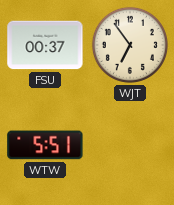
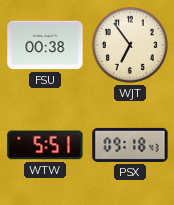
FSU: 00:37 -> 00:38 (45, 45)
PSX: none -> 09:18 (130, 145)
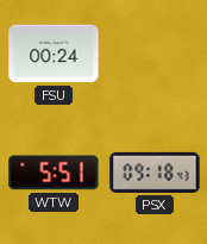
FSU: 00:38 -> 00:24 (54, 54)
WJT: 6:54 -> none (130, 45)
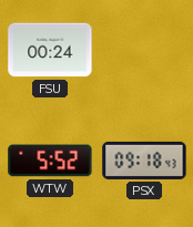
WTW: 5:51 -> 5:52 (50, 161)
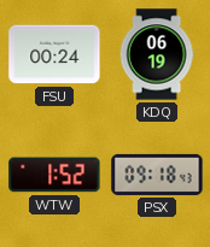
KDQ: none -> 06:19 (157, 54)
WTW: 5:52 -> 1:52 (54, 175)
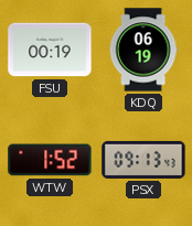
FSU: 00:24 -> 00:19 (50, 50)
PSX: 09:18 -> 09:13 (143, 160)
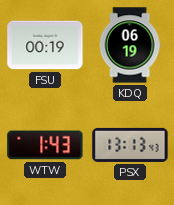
WTW: 1:52 -> 1:43 (45, 145)
PSX: 09:13 -> 13:13 (130, 145)
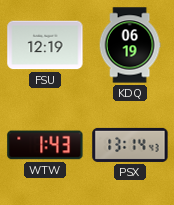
FSU: 00:19 -> 12:19 (45, 45)
PSX: 13:13 -> 13:14 (130, 145)
